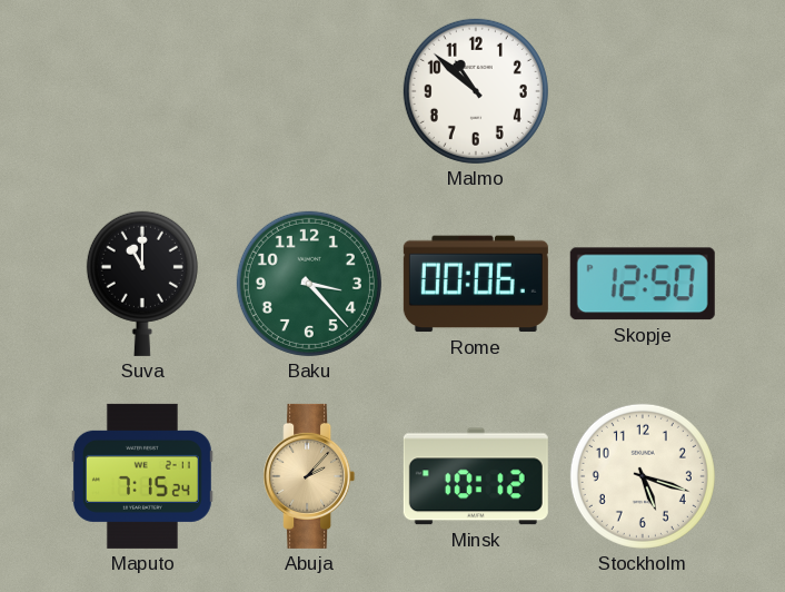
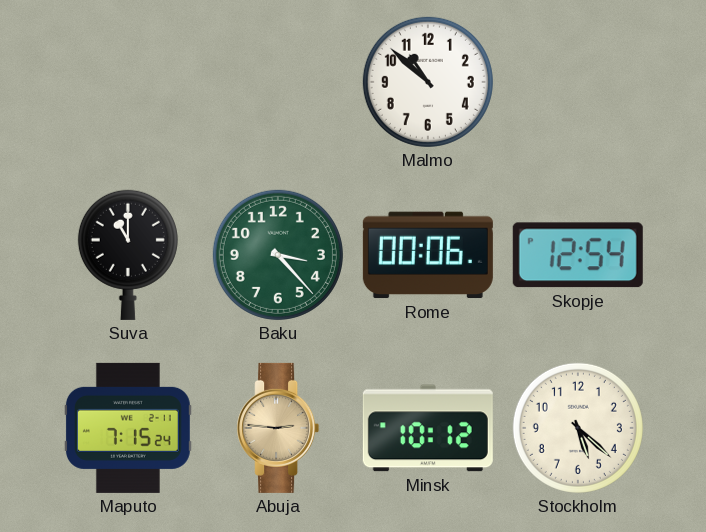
Skopje: 12:50 -> 12:54 (578, 255)
Abuja: 2:07 -> 2:46 (278, 428)
Stockholm: 5:18 -> 5:22 (578, 428)
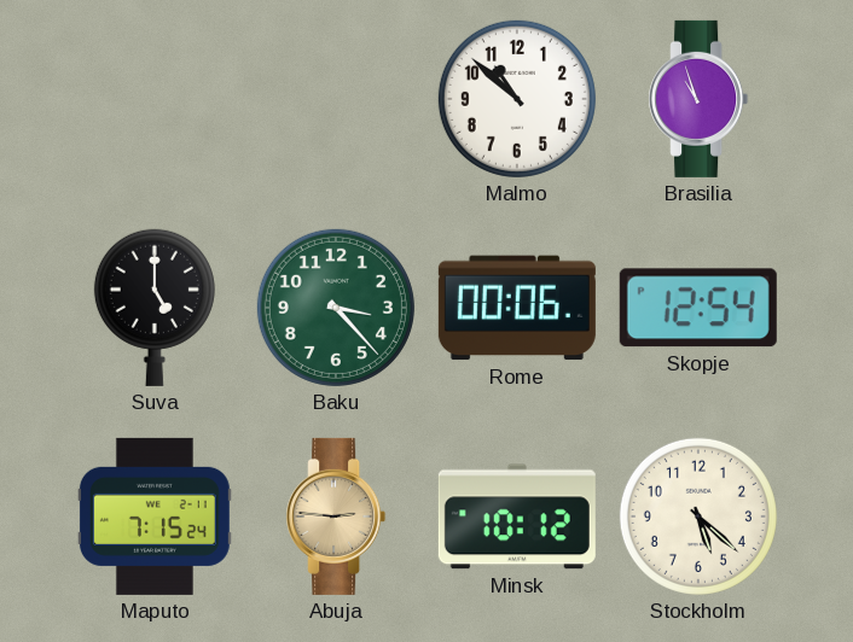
Brasilia: none -> 10:57 (698, 99)
Suva: 11:00 -> 5:00 (155, 308)
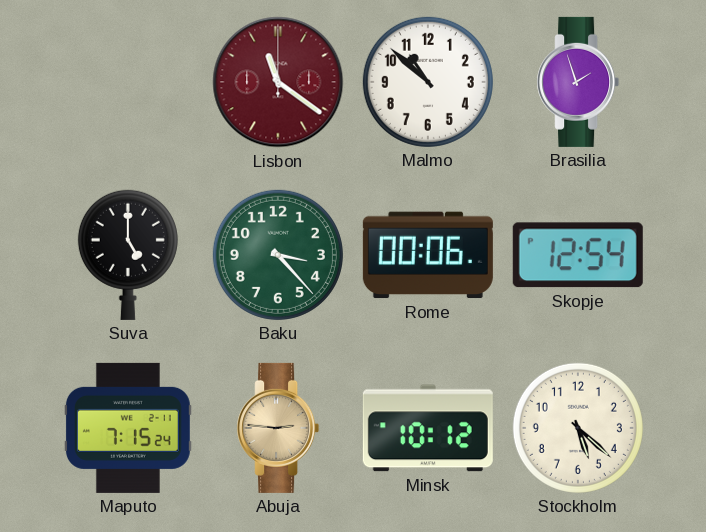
Lisbon: none -> 11:21 (278, 82)
Brasilia: 10:57 -> 1:57 (578, 82)
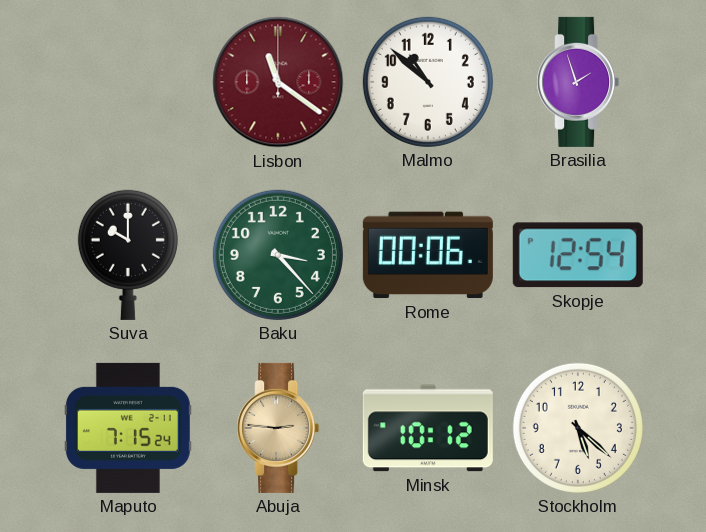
Suva: 5:00 -> 10:00 (128, 255)
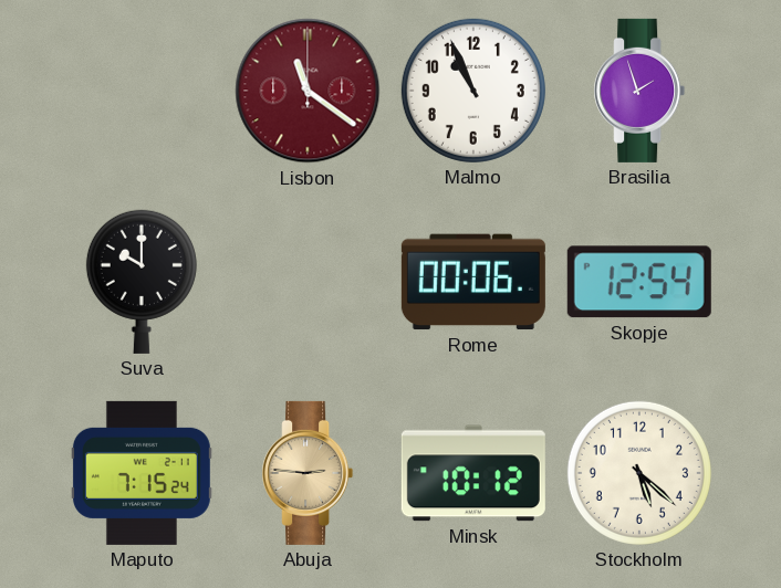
Malmo: 10:52 -> 10:56 (473, 91)
Baku: 3:23 -> none (278, 255)
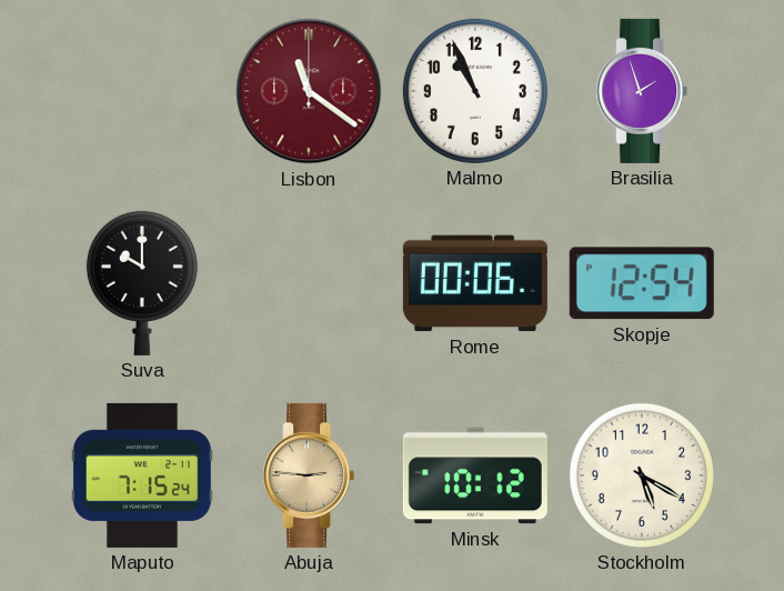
Stockholm: 5:22 -> 5:20 (642, 475)
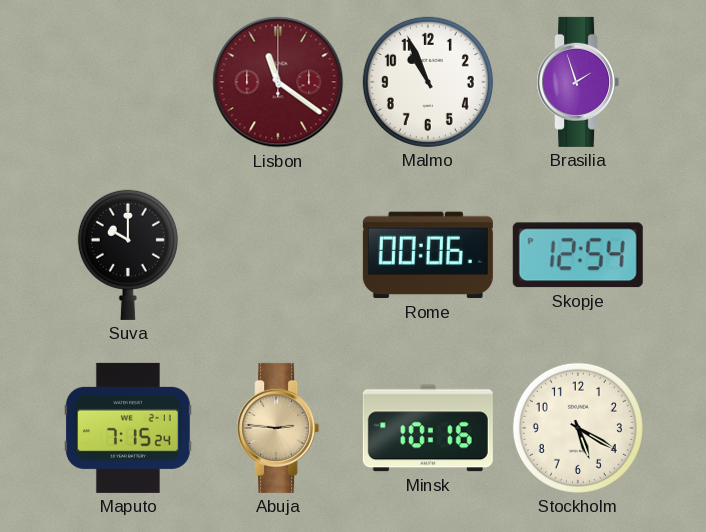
Minsk: 10:12 -> 10:16 (428, 428)
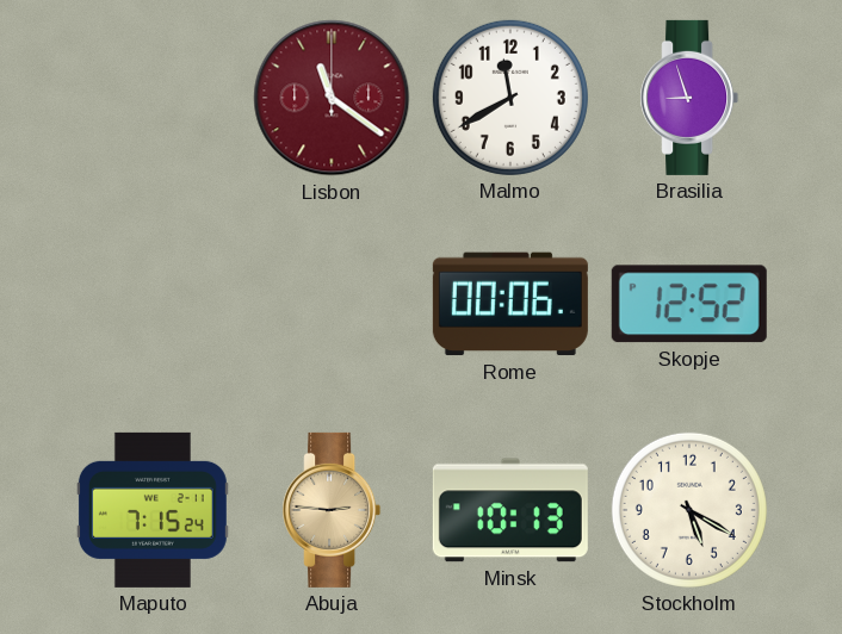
Malmo: 10:56 -> 11:40 (510, 98)
Brasilia: 1:57 -> 8:57 (689, 98)
Suva: 10:00 -> none (128, 255)
Skopje: 12:54 -> 12:52 (689, 304)
Minsk: 10:16 -> 10:13 (510, 510)
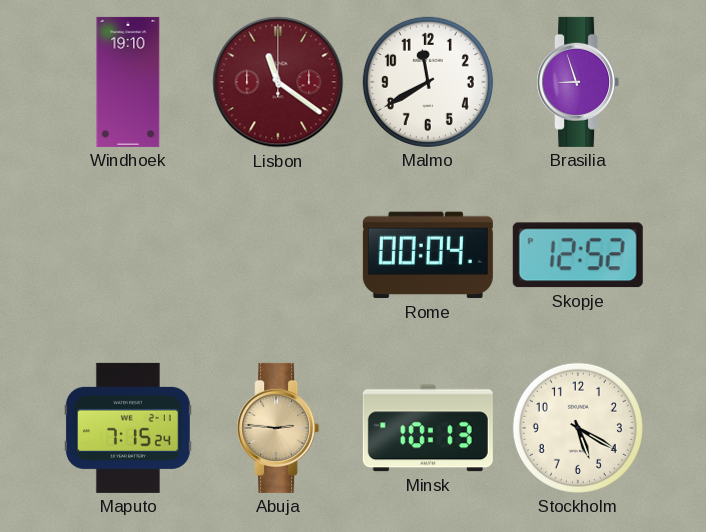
Windhoek: none -> 19:10 (128, 82)
Rome: 00:06 -> 00:04 (428, 255)
